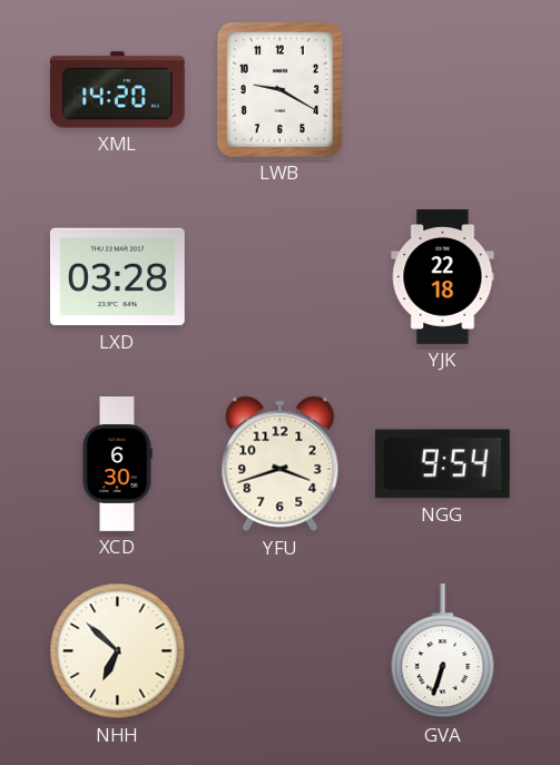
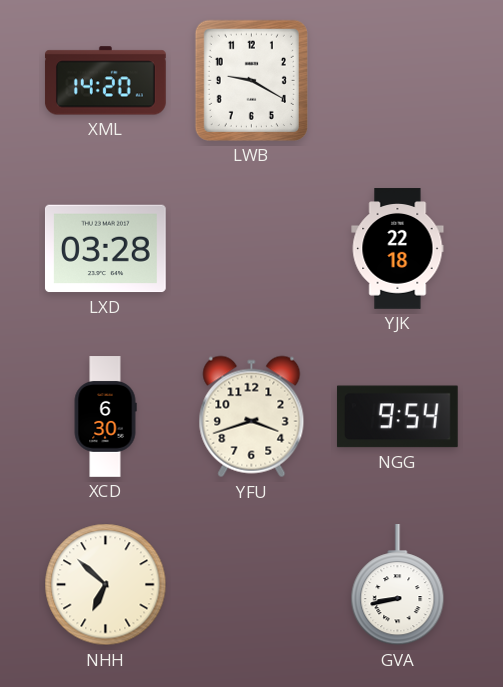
GVA: 6:33 -> 8:43 (398, 585)
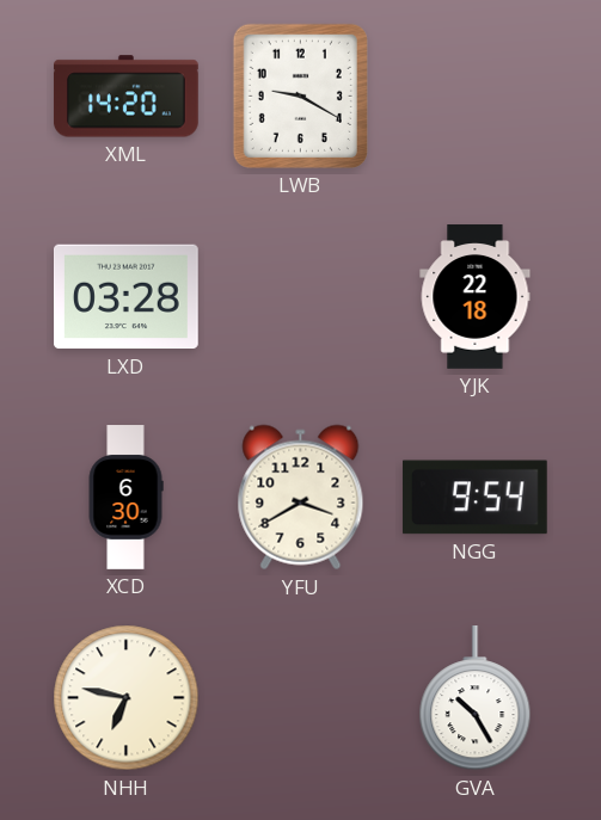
YFU: 3:42 -> 3:40 (301, 498)
NHH: 6:52 -> 6:47 (127, 698)
GVA: 8:43 -> 10:25 (476, 698)
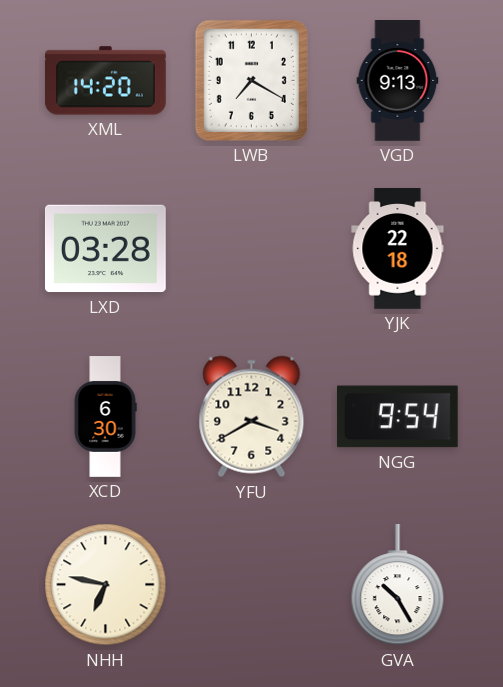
LWB: 9:20 -> 7:20 (251, 80)
VGD: none -> 9:13 (398, 81)
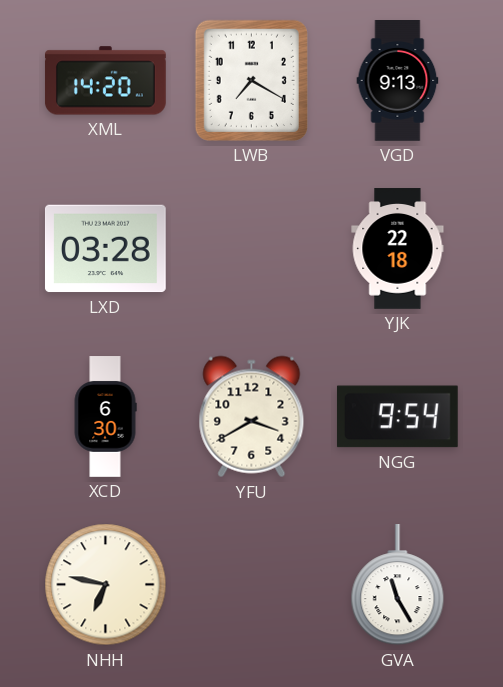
GVA: 10:25 -> 11:25 (398, 585)
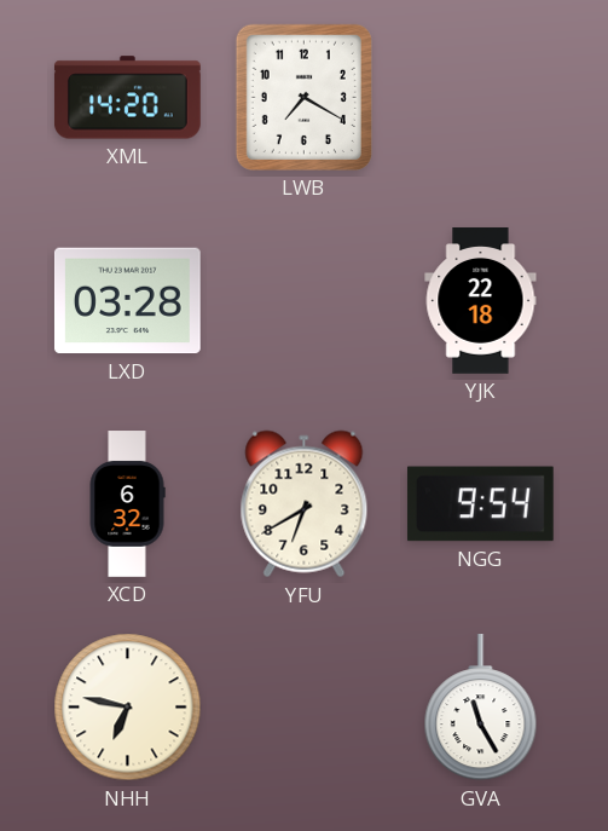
VGD: 9:13 -> none (398, 81)
XCD: 6:30 -> 6:32 (127, 504)
YFU: 3:40 -> 6:40 (305, 504)
